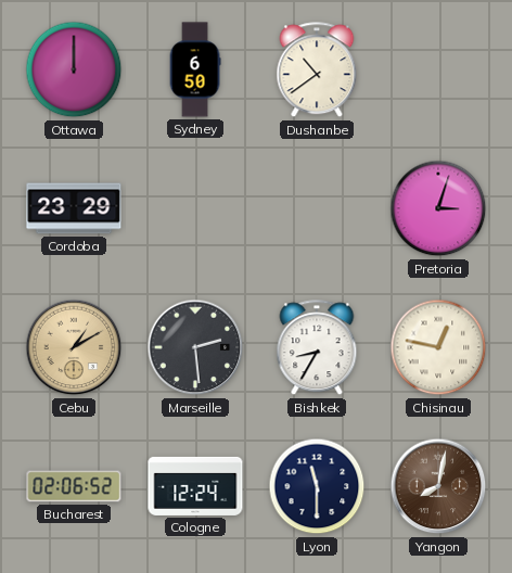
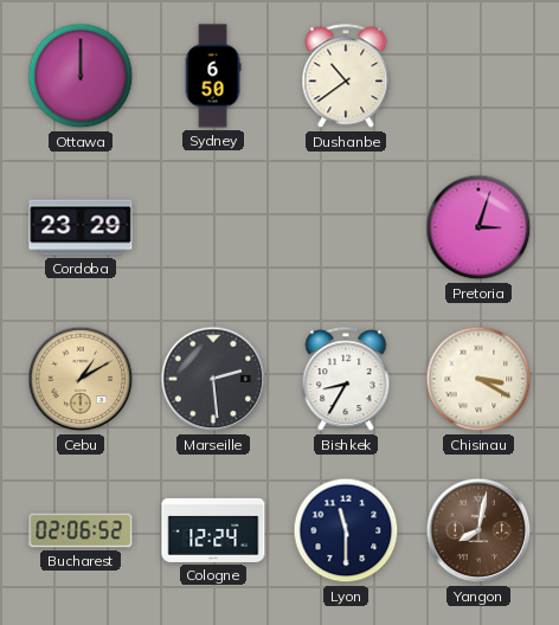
Chisinau: 12:47 -> 3:20 (478, 379)
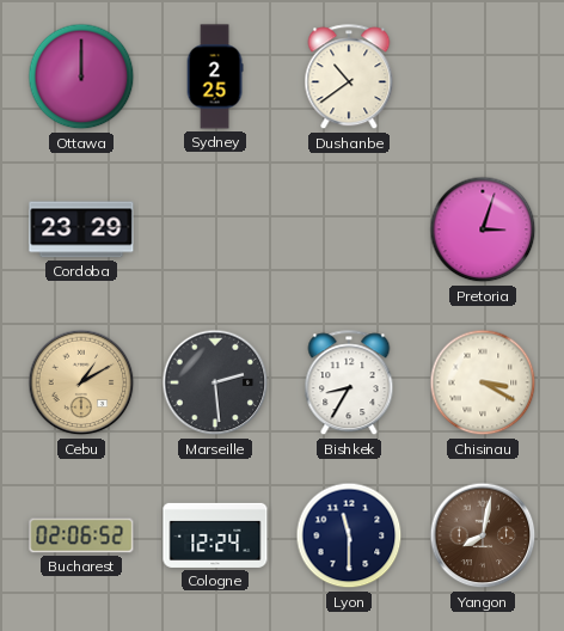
Sydney: 6:50 -> 2:25 (215, 76)
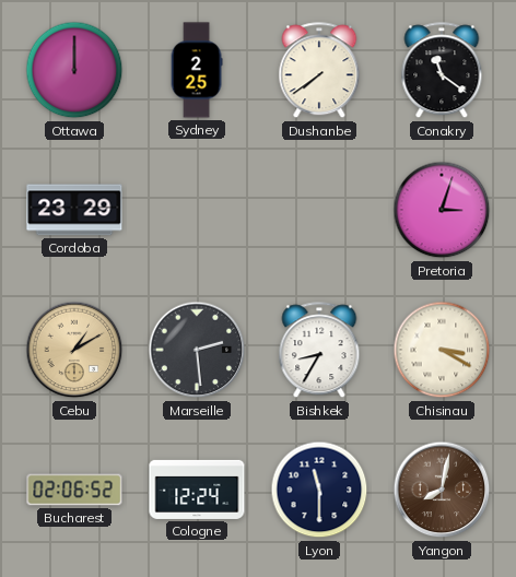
Dushanbe: 10:39 -> 7:39 (319, 71)
Conakry: none -> 11:21 (442, 71)
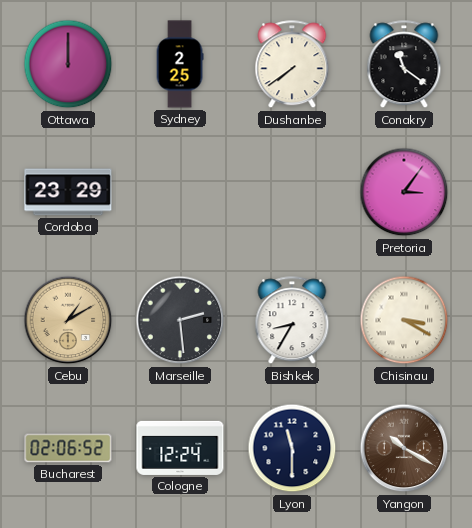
Pretoria: 3:03 -> 3:06 (404, 192)
Yangon: 8:02 -> 10:20 (404, 448)
